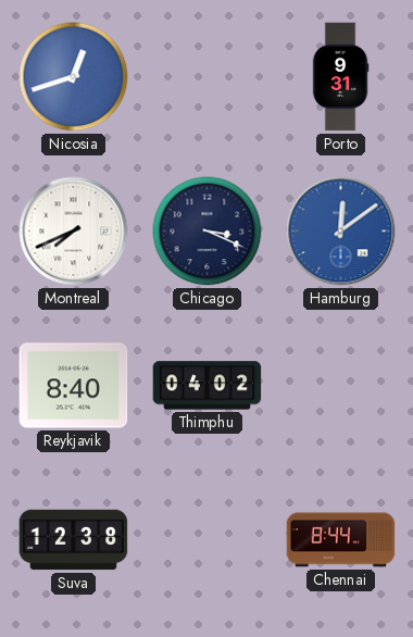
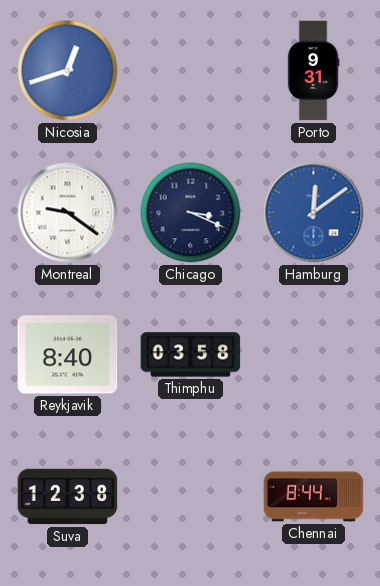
Montreal: 7:41 -> 9:21 (68, 213)
Thimphu: 04:02 -> 03:58 (191, 355)
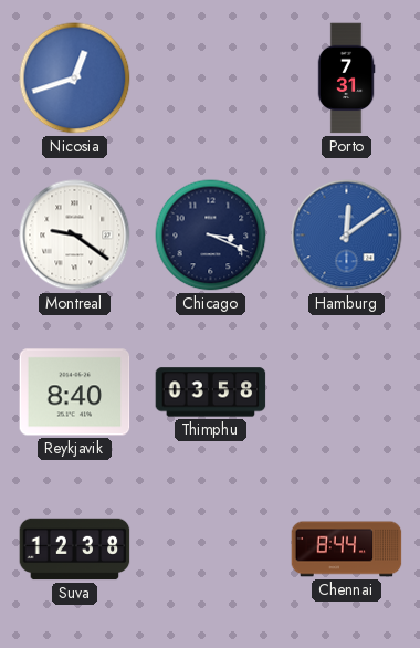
Porto: 9:31 -> 7:31 (346, 79)
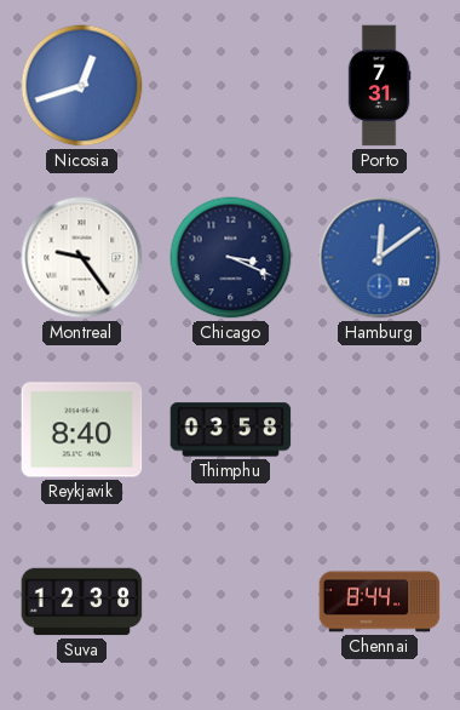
Montreal: 9:21 -> 9:24 (82, 258)
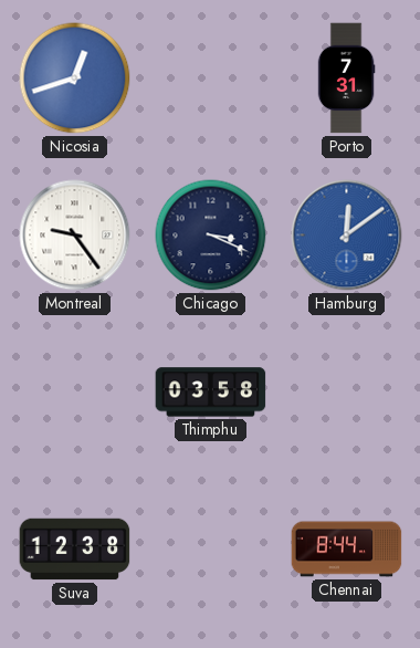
Reykjavik: 8:40 -> none (82, 430)
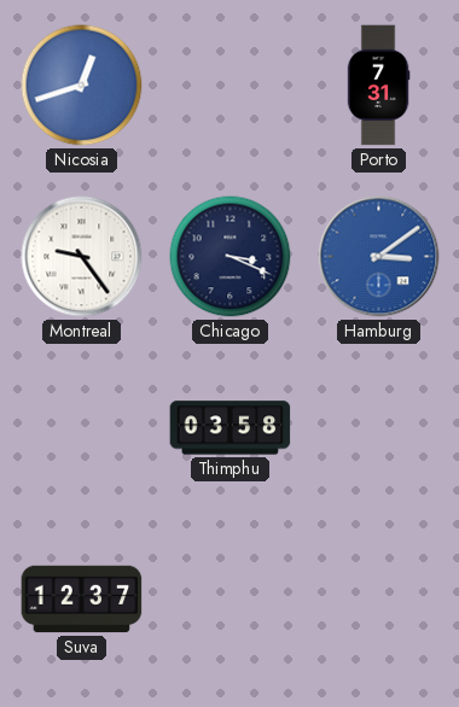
Hamburg: 12:09 -> 3:09 (379, 257)
Suva: 12:38 -> 12:37 (82, 600)
Chennai: 8:44 -> none (347, 550)
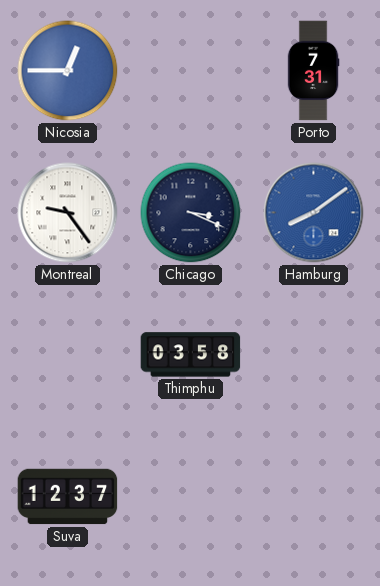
Nicosia: 12:42 -> 12:45 (68, 71)
Hamburg: 3:09 -> 8:09 (314, 213)
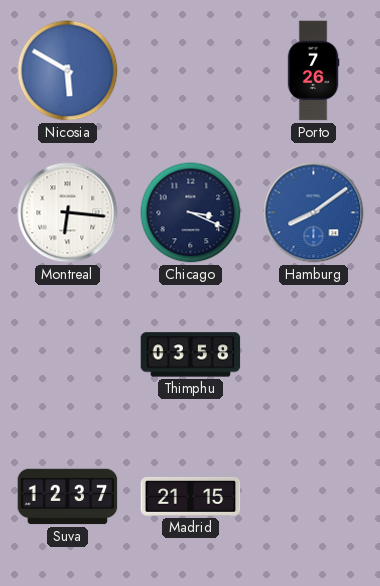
Nicosia: 12:45 -> 5:50 (68, 71)
Porto: 7:31 -> 7:26 (313, 71)
Montreal: 9:24 -> 6:16 (68, 213)
Madrid: none -> 21:15 (191, 496)
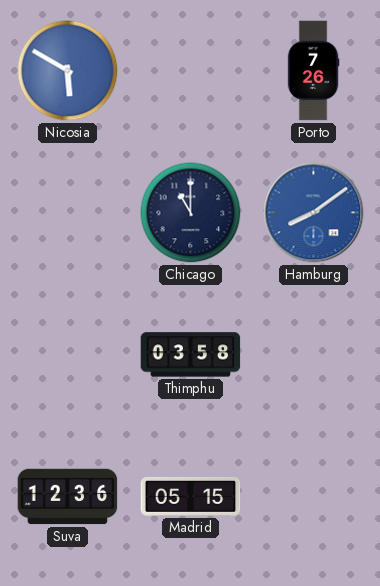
Montreal: 6:16 -> none (68, 213)
Chicago: 3:19 -> 11:00 (191, 213)
Suva: 12:37 -> 12:36 (68, 497)
Madrid: 21:15 -> 05:15 (191, 496)
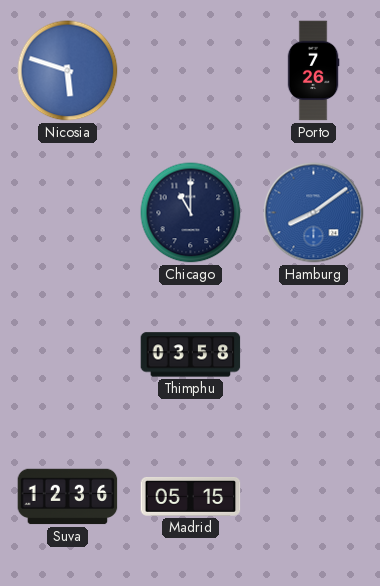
Nicosia: 5:50 -> 5:48 (68, 71)
